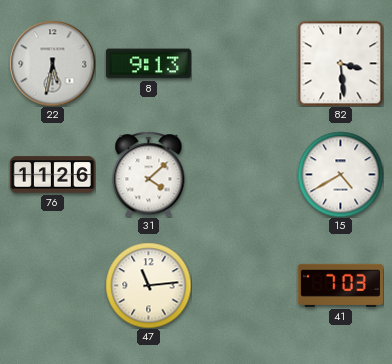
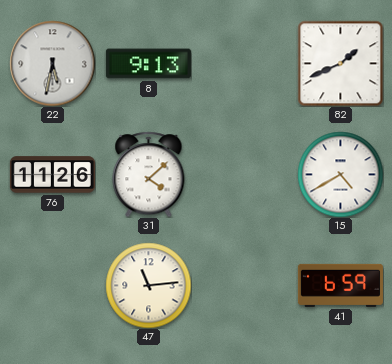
82: 3:29 -> 1:41 (340, 63)
41: 7:03 -> 6:59 (340, 285)
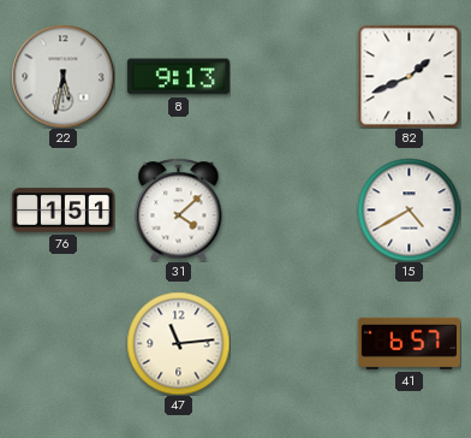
76: 11:26 -> 1:51 (62, 211)
41: 6:59 -> 6:57 (409, 343)
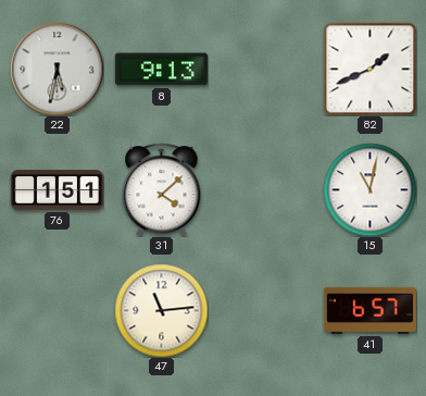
15: 4:40 -> 11:02 (369, 189)
